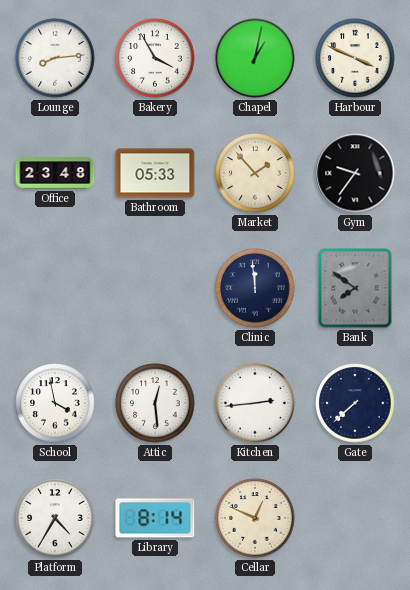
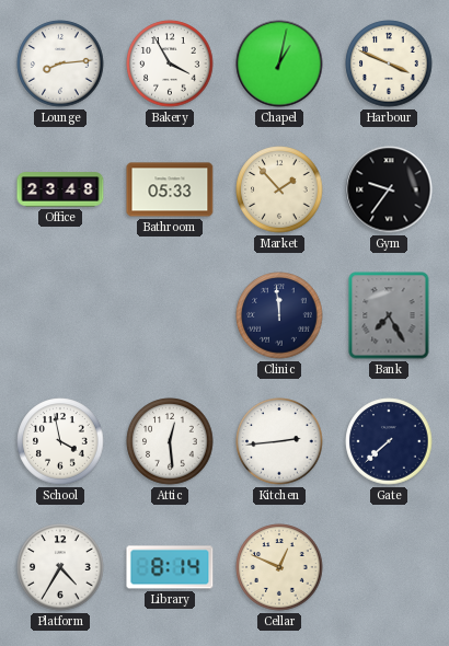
Bank: 7:51 -> 7:25 (389, 315)
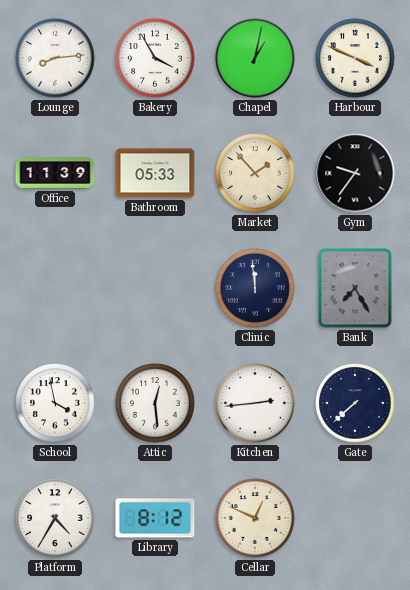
Office: 23:48 -> 11:39 (55, 173)
Library: 8:14 -> 8:12 (155, 518)
